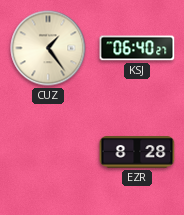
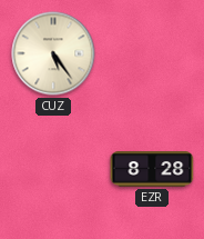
CUZ: 1:24 -> 5:24 (53, 53)
KSJ: 06:40 -> none (137, 48)
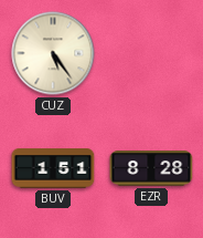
BUV: none -> 1:51 (53, 168)
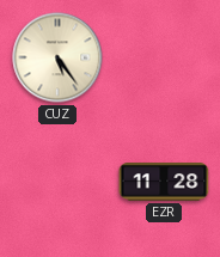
BUV: 1:51 -> none (53, 168)
EZR: 8:28 -> 11:28 (164, 182)
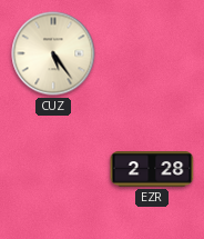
EZR: 11:28 -> 2:28 (152, 169)
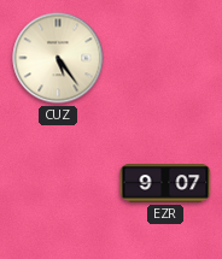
EZR: 2:28 -> 9:07 (165, 183)
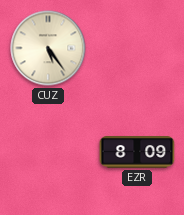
EZR: 9:07 -> 8:09 (137, 152)
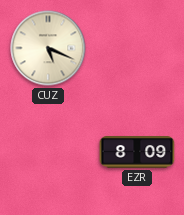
CUZ: 5:24 -> 5:19 (48, 48)
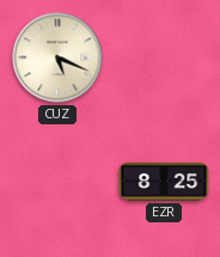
EZR: 8:09 -> 8:25 (164, 182)
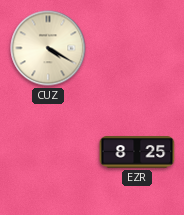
CUZ: 5:19 -> 4:20 (48, 48)
